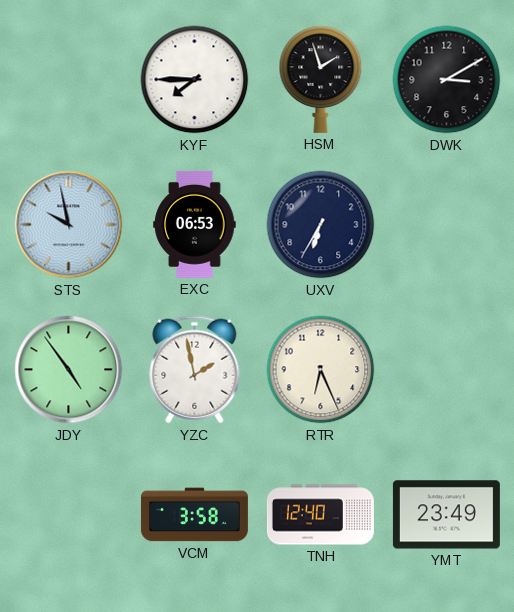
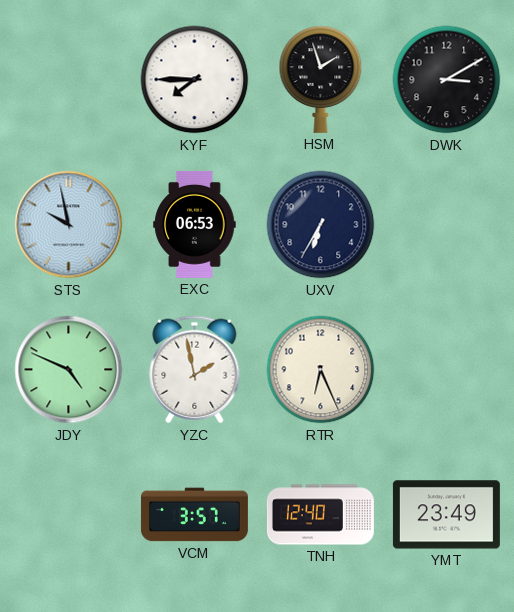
JDY: 4:54 -> 4:49 (69, 370)
VCM: 3:58 -> 3:57 (194, 515)
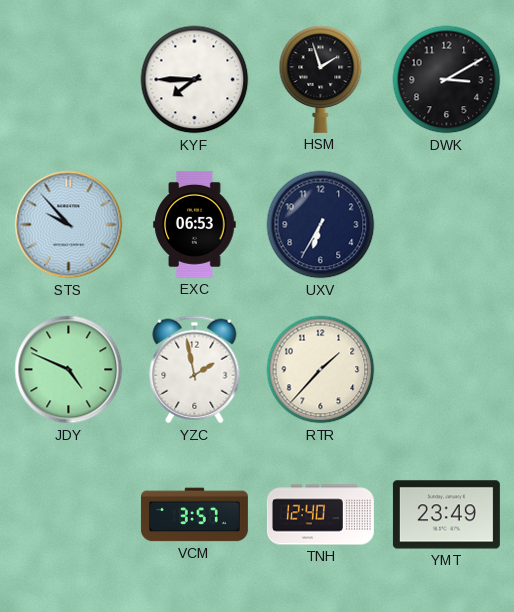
STS: 9:58 -> 9:53 (69, 225)
RTR: 6:26 -> 1:37 (321, 370)
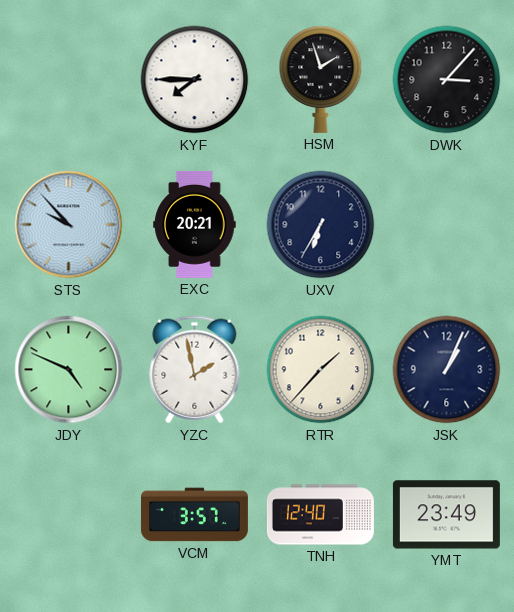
DWK: 3:10 -> 3:07 (447, 80)
EXC: 06:53 -> 20:21 (195, 224)
JSK: none -> 1:04 (447, 370)
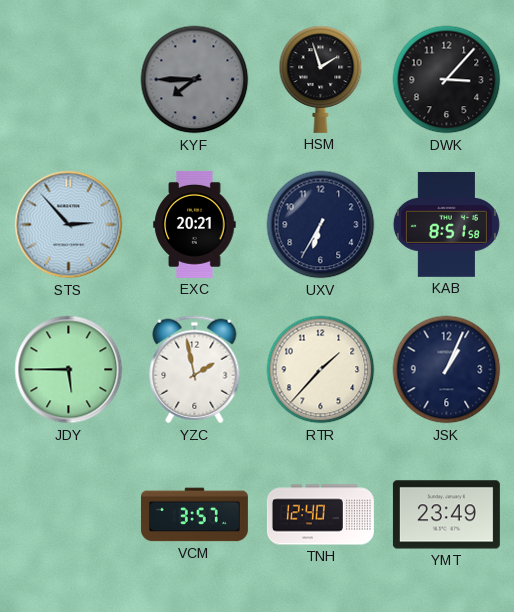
KYF dial: white -> grey (195, 80)
STS: 9:53 -> 2:53 (69, 225)
KAB: none -> 8:51 (446, 225)
JDY: 4:49 -> 5:45 (69, 370)
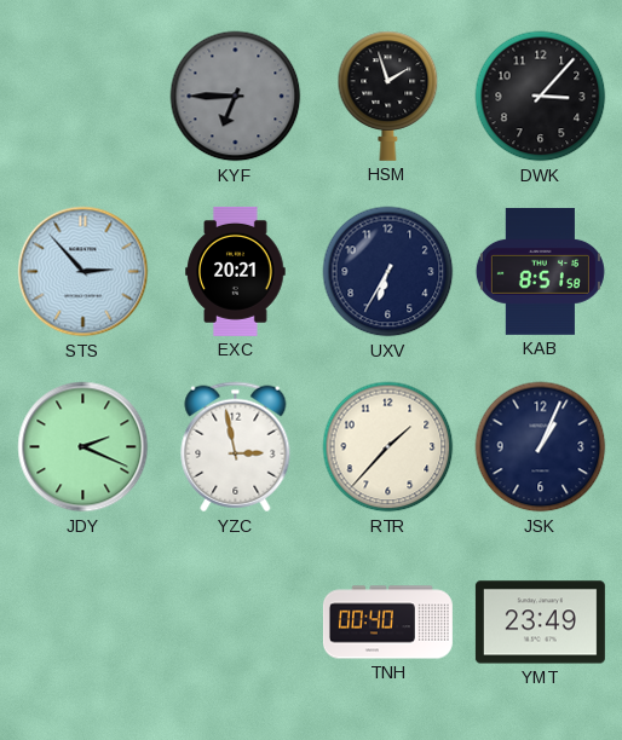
KYF: 7:45 -> 6:45 (236, 97)
JDY: 5:45 -> 2:19 (83, 447)
YZC: 1:58 -> 2:58 (236, 447)
VCM: 3:57 -> none (194, 515)
TNH: 12:40 -> 00:40 (387, 623)
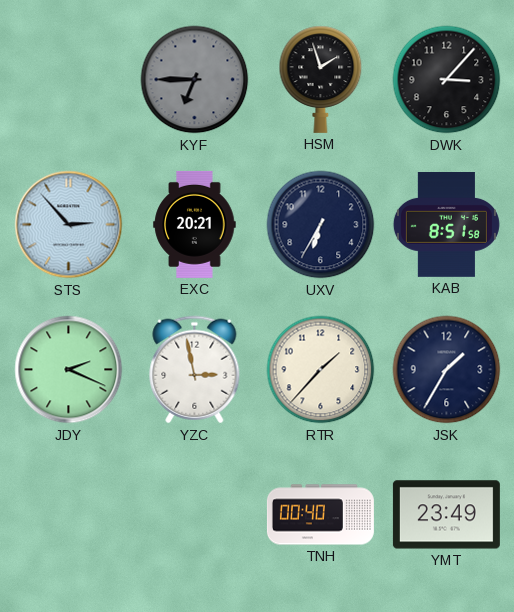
JSK: 1:04 -> 1:35 (447, 370)
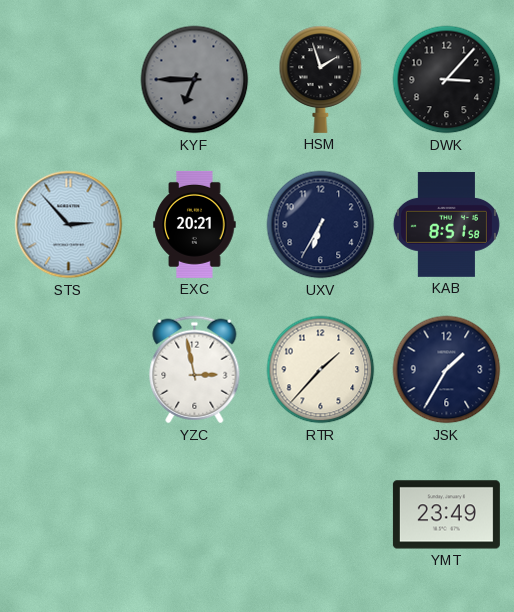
JDY: 2:19 -> none (69, 370)
TNH: 00:40 -> none (320, 515)
